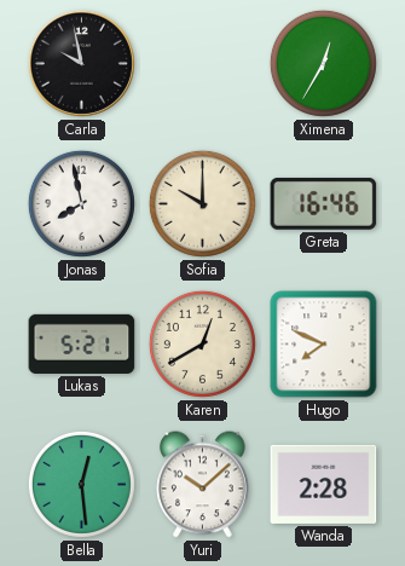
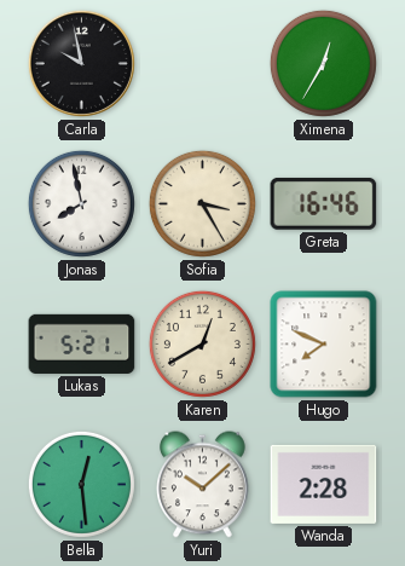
Sofia: 10:00 -> 3:25 (202, 203)
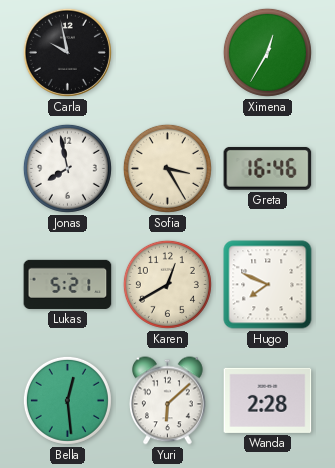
Yuri: 10:08 -> 6:08 (168, 401)
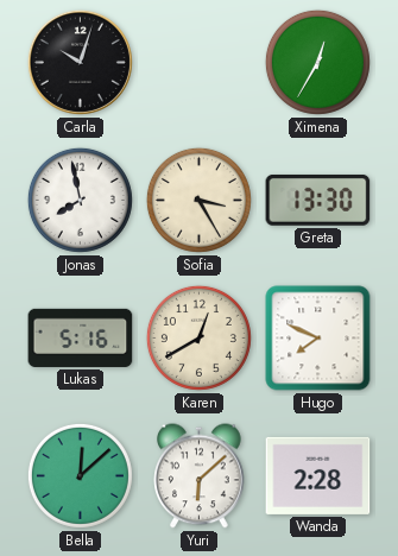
Carla: 9:58 -> 10:03 (80, 62)
Greta: 16:46 -> 13:30 (318, 200)
Lukas: 5:21 -> 5:16 (81, 337)
Bella: 12:29 -> 12:08 (80, 475)
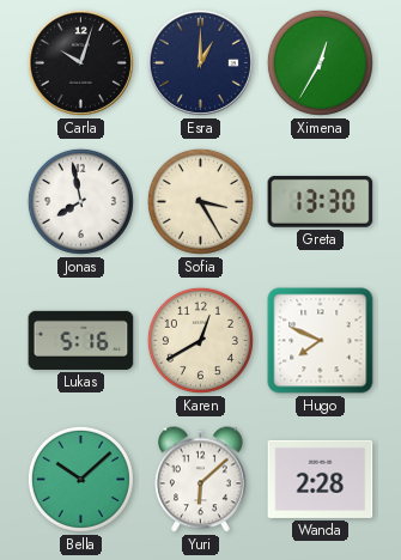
Esra: none -> 1:00 (200, 62)
Bella: 12:08 -> 10:08 (80, 479)
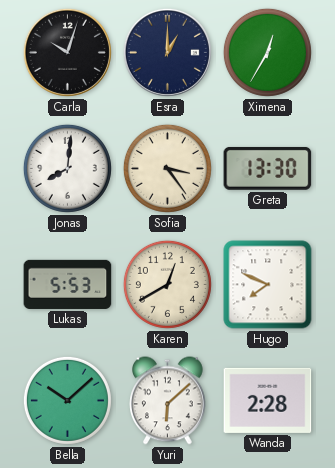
Jonas: 7:58 -> 8:01 (67, 168)
Sofia: 3:25 -> 3:24 (167, 168)
Lukas: 5:16 -> 5:53 (68, 284)
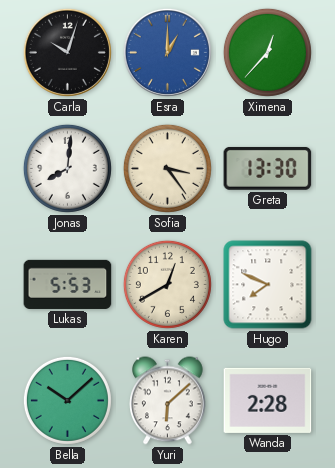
Esra dial: navy -> blue (167, 52)
Ximena: 12:35 -> 12:37 (267, 52)
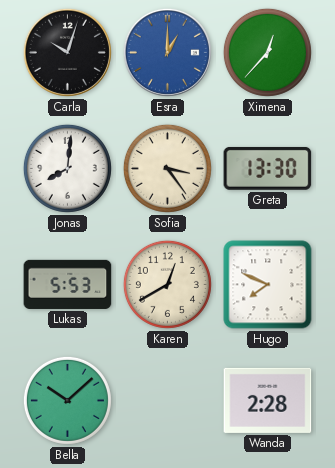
Yuri: 6:08 -> none (168, 401)
